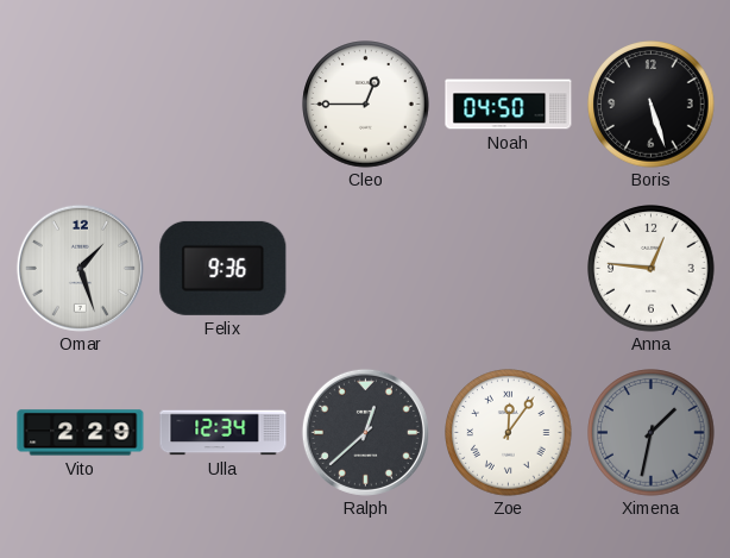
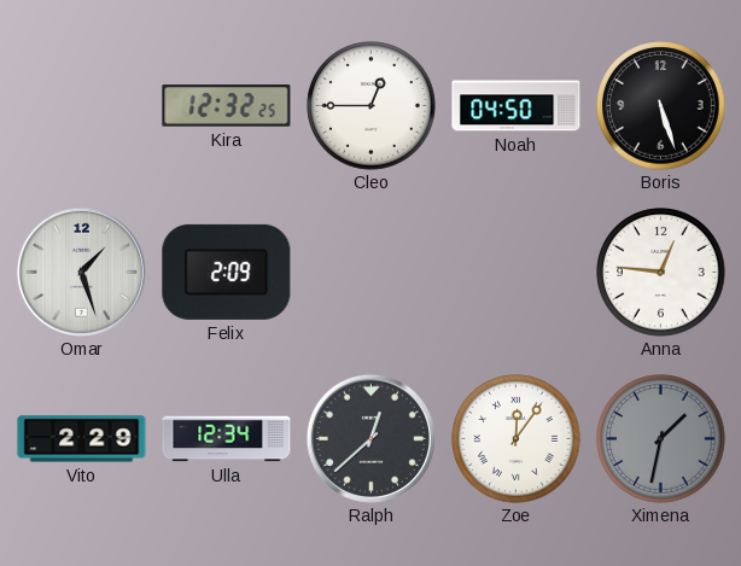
Kira: none -> 12:32 (227, 106)
Felix: 9:36 -> 2:09 (227, 272)
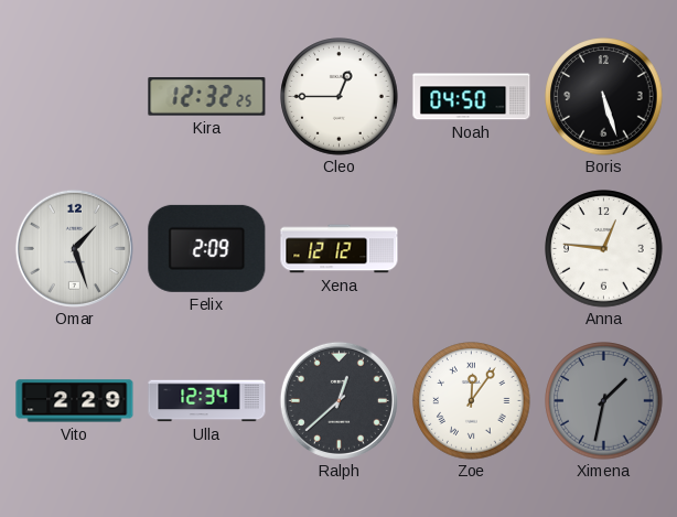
Xena: none -> 12:12 (340, 249)
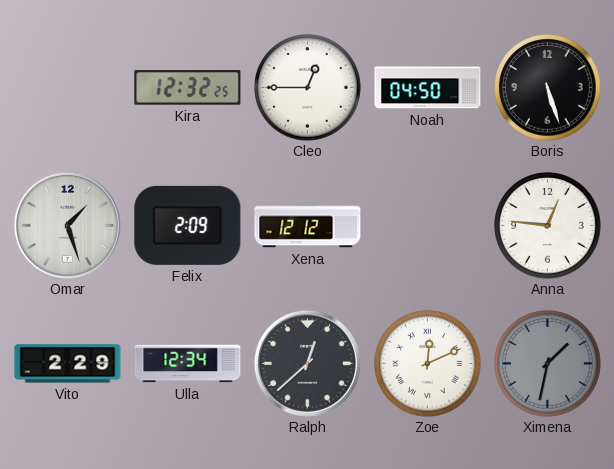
Zoe: 12:06 -> 12:11 (428, 364)
